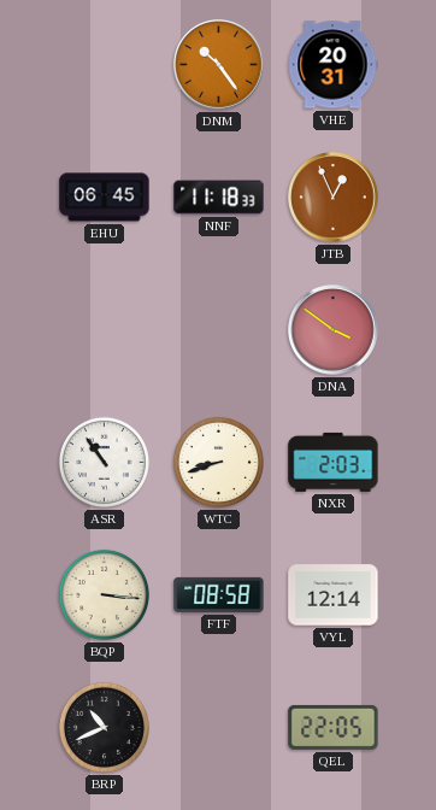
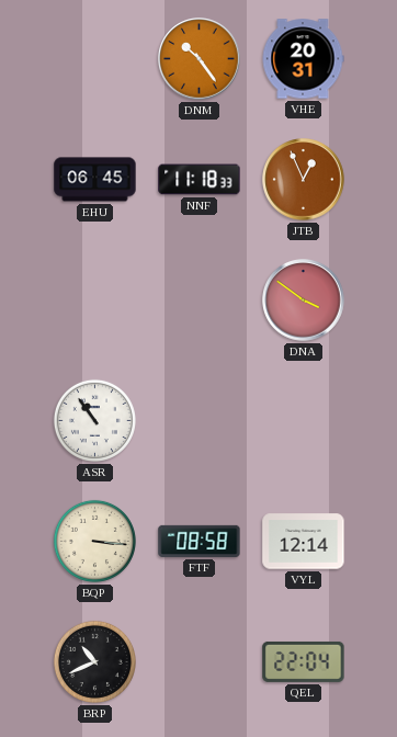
WTC: 8:42 -> none (218, 462)
NXR: 2:03 -> none (334, 462)
QEL: 22:05 -> 22:04 (304, 661)
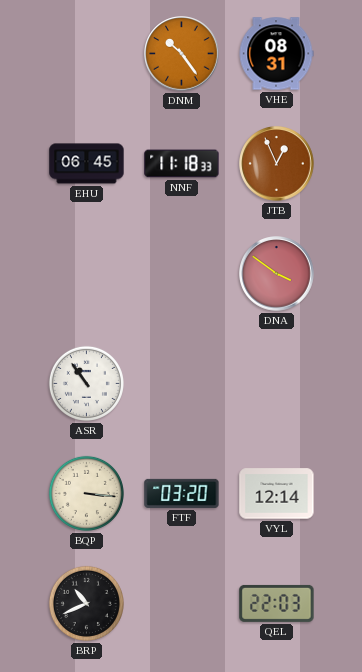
VHE: 20:31 -> 08:31 (276, 54)
FTF: 08:58 -> 03:20 (182, 493)
QEL: 22:04 -> 22:03 (277, 603)
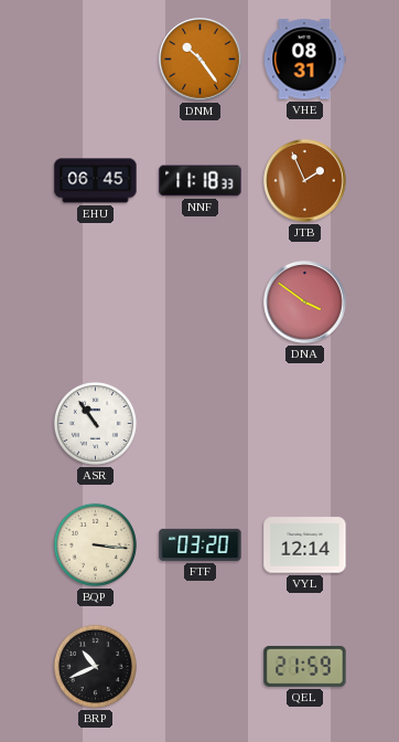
JTB: 12:56 -> 1:56 (305, 181)
QEL: 22:03 -> 21:59 (305, 666)
